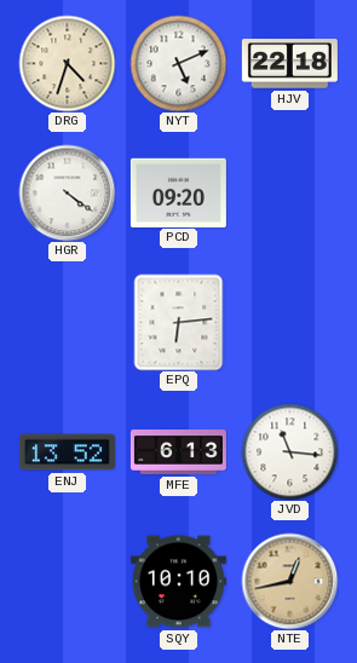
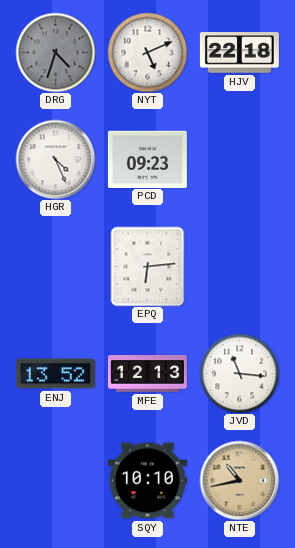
DRG dial: cream -> grey (55, 52)
HGR: 4:21 -> 4:26 (55, 159)
PCD: 09:20 -> 09:23 (147, 159)
MFE: 6:13 -> 12:13 (147, 374)
NTE: 12:43 -> 10:43 (239, 480)
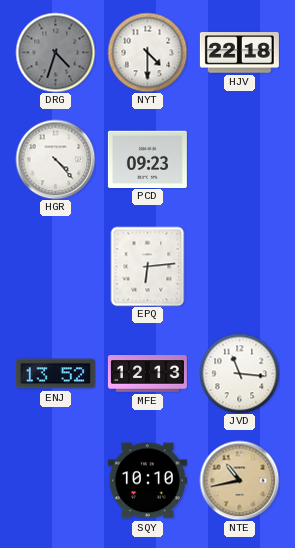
NYT: 5:11 -> 4:30 (147, 52)
HGR: 4:26 -> 4:23 (55, 159)
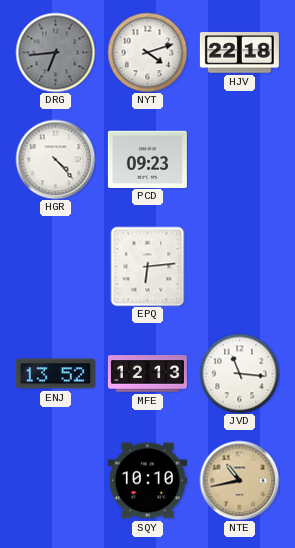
DRG: 4:33 -> 6:44 (55, 52)
NYT: 4:30 -> 4:12 (147, 52)
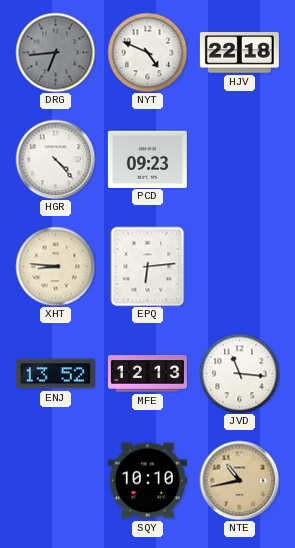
NYT: 4:12 -> 4:49 (147, 52)
XHT: none -> 8:46 (55, 266)
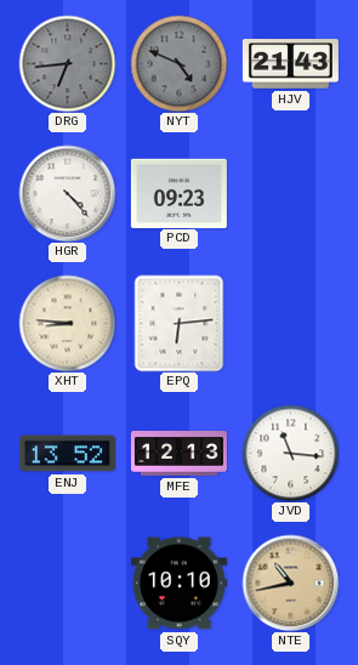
NYT dial: white -> grey (178, 63)
HJV: 22:18 -> 21:43 (290, 64)
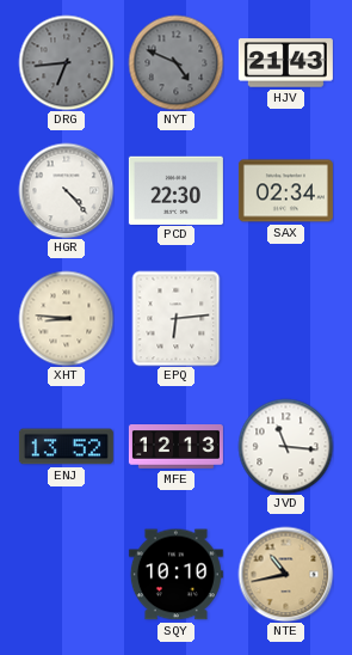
PCD: 09:23 -> 22:30 (175, 190)
SAX: none -> 02:34 (285, 191)
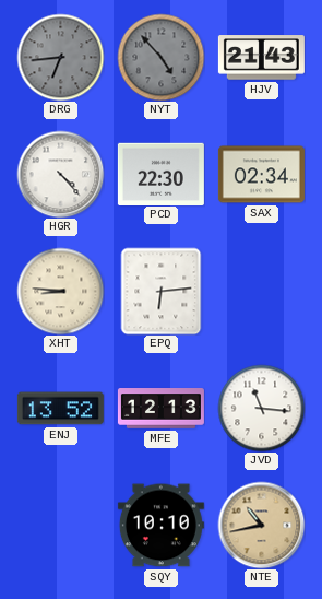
NYT: 4:49 -> 4:53 (160, 57)
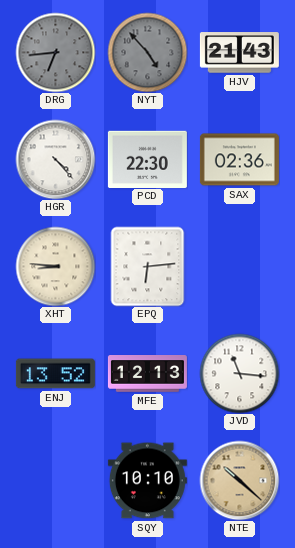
SAX: 02:34 -> 02:36 (239, 160)
NTE: 10:43 -> 10:22 (239, 480)
